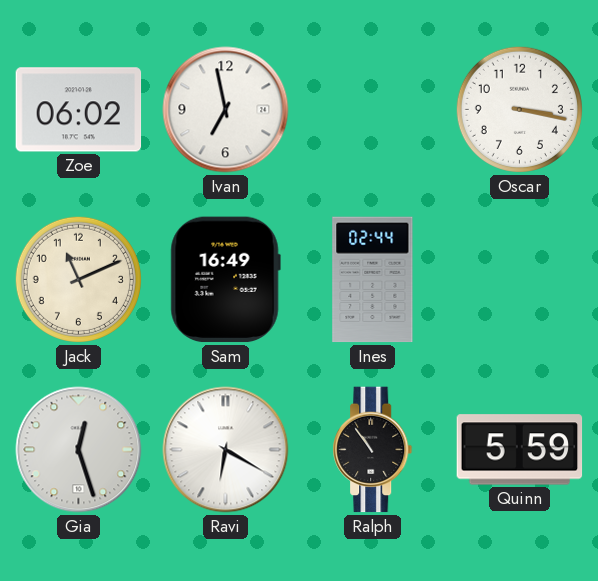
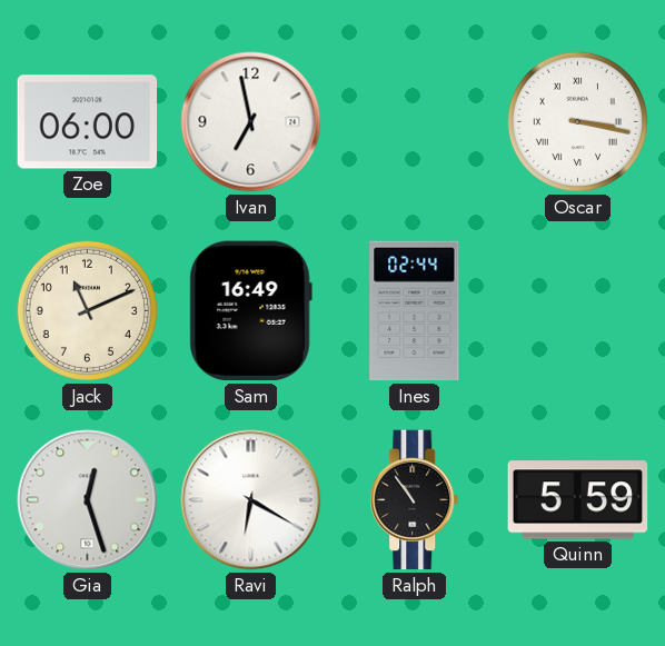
Zoe: 06:02 -> 06:00 (88, 122)
Oscar numerals: Arabic -> Roman (577, 121)
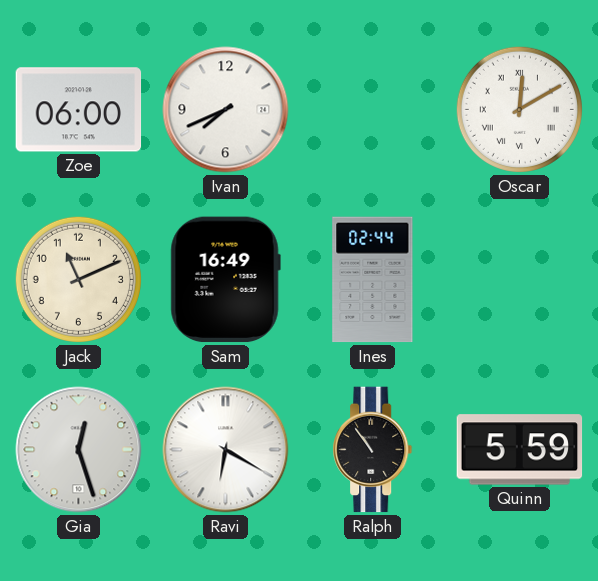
Ivan: 6:58 -> 7:41 (226, 110)
Oscar: 3:17 -> 12:10 (519, 109)
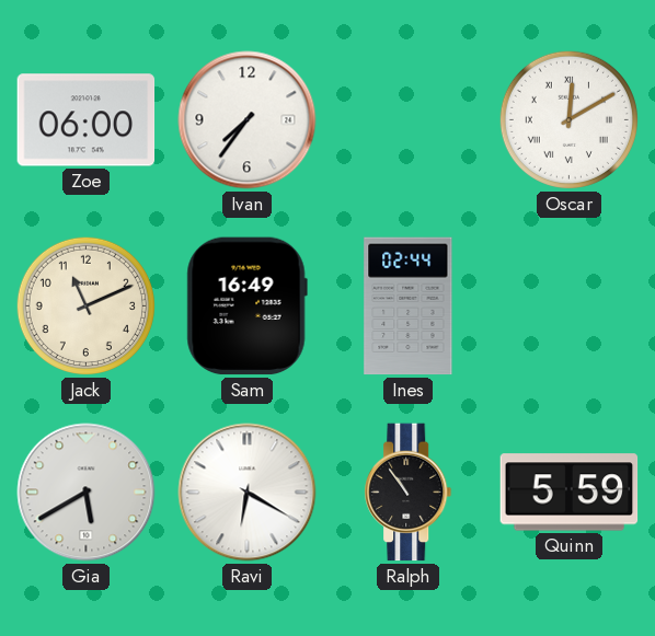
Ivan: 7:41 -> 7:36 (248, 120)
Gia: 12:27 -> 5:40 (87, 493)
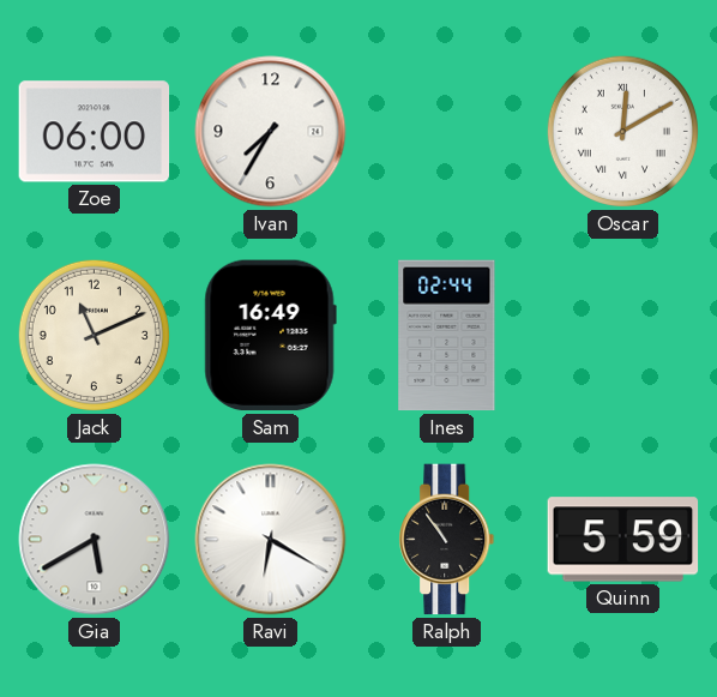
Ivan: 7:36 -> 7:35 (271, 132)
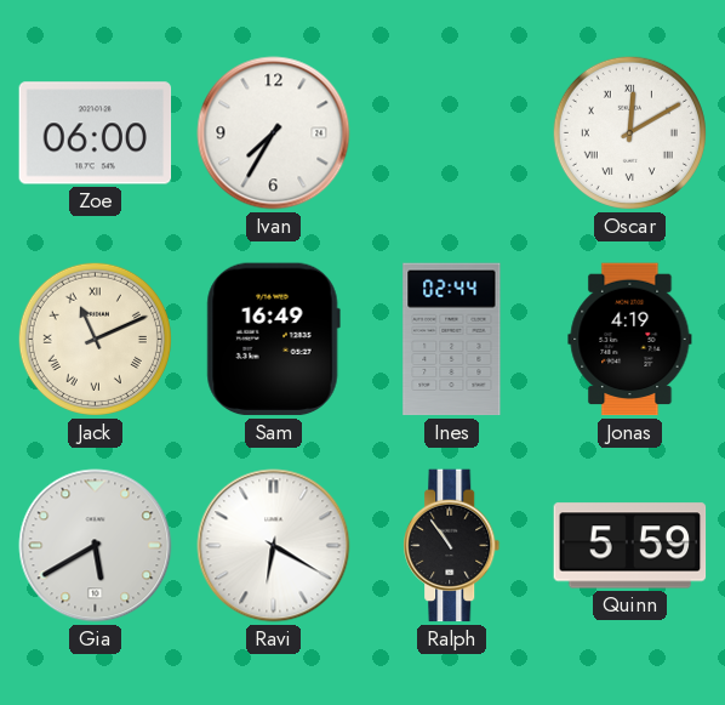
Jack numerals: Arabic -> Roman (95, 339)
Jonas: none -> 4:19 (630, 340)
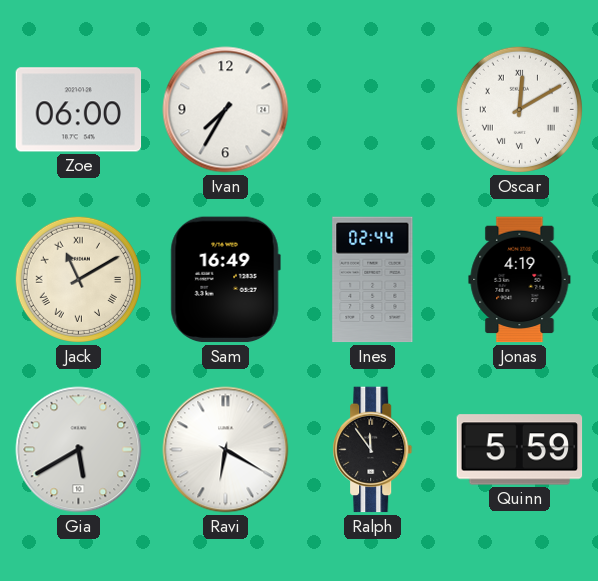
Jack: 11:11 -> 11:10 (78, 279)
Ralph: 10:54 -> 11:54 (373, 450)
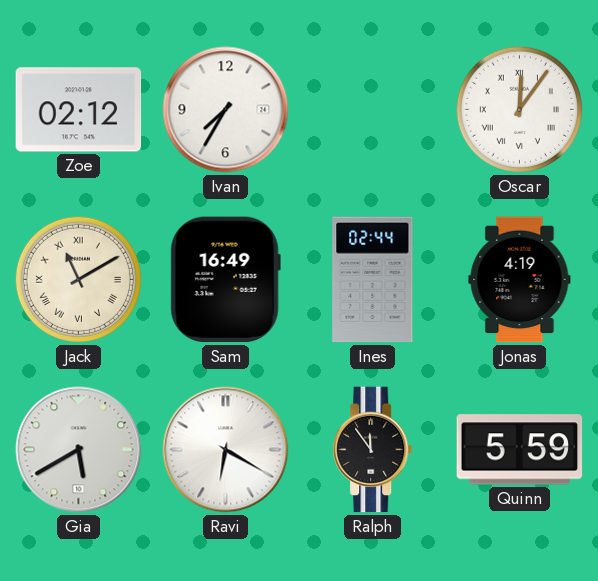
Zoe: 06:00 -> 02:12 (79, 110)
Oscar: 12:10 -> 12:06 (519, 109)
